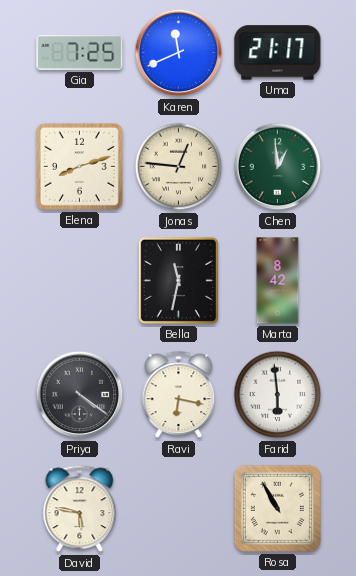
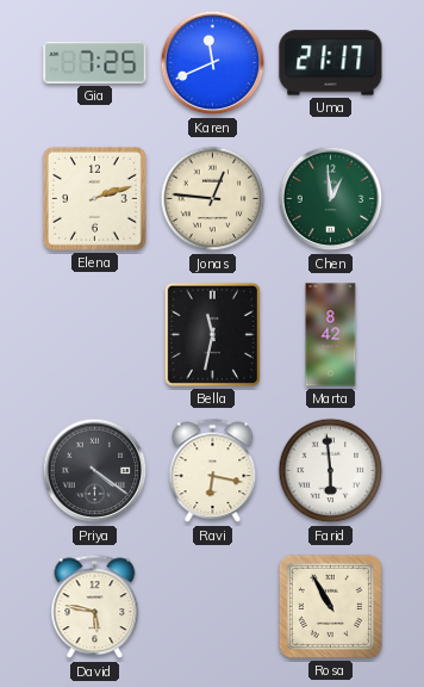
Elena: 8:12 -> 2:12 (94, 198)
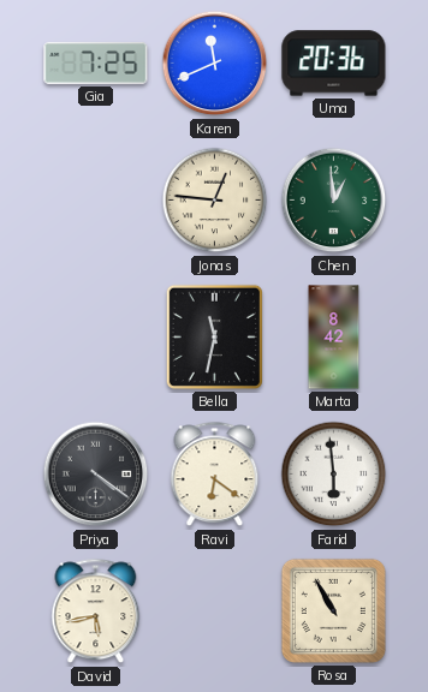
Uma: 21:17 -> 20:36 (334, 64)
Elena: 2:12 -> none (94, 198)
Ravi: 6:17 -> 6:21 (215, 475)
David: 5:47 -> 5:43 (96, 612)
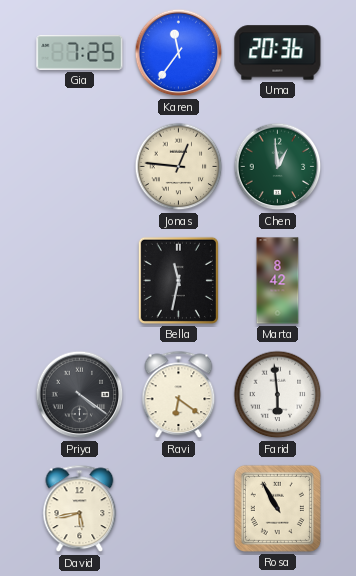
Karen: 11:41 -> 11:36 (179, 53)
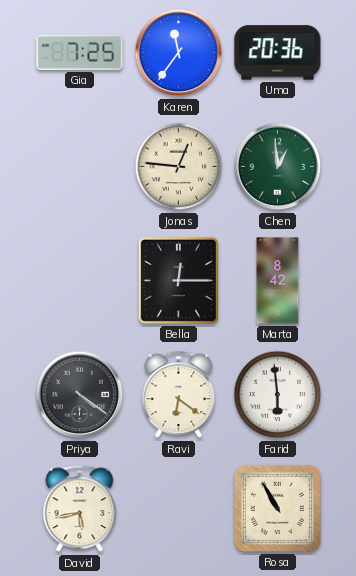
Bella: 11:32 -> 12:15 (178, 280)
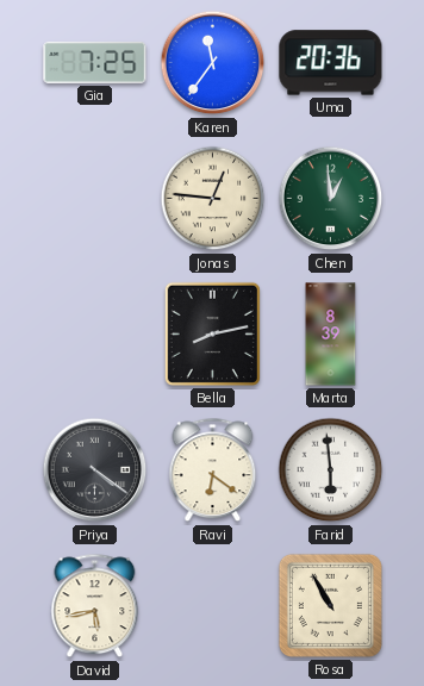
Bella: 12:15 -> 8:13 (212, 333)
Marta: 8:42 -> 8:39 (331, 335)
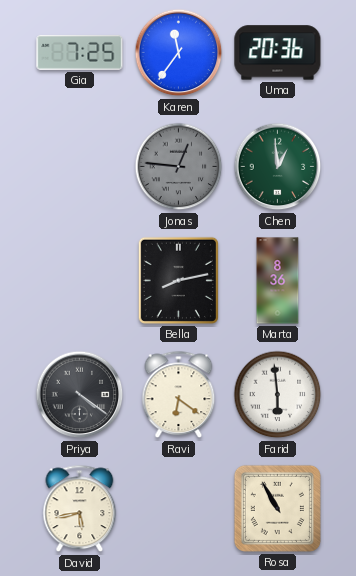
Jonas dial: cream -> grey (179, 167)
Marta: 8:39 -> 8:36 (278, 281)
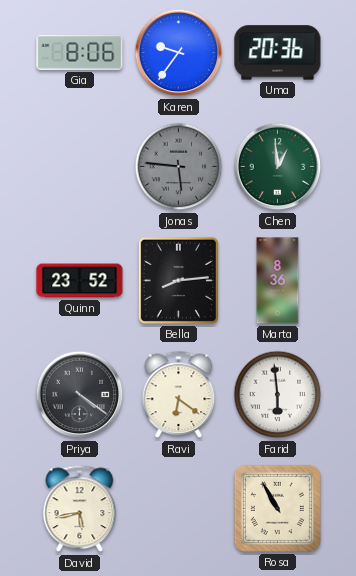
Gia: 7:25 -> 8:06 (80, 52)
Karen: 11:36 -> 9:36 (179, 53)
Jonas: 12:46 -> 5:46 (179, 167)
Quinn: none -> 23:52 (80, 281)
Bella: 8:13 -> 8:14 (178, 280)
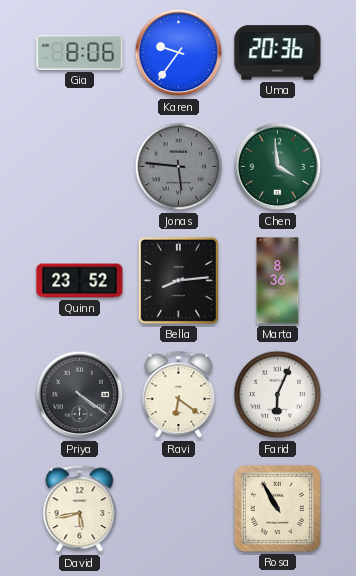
Chen: 12:59 -> 3:59 (278, 167)
Farid: 5:59 -> 6:04 (278, 395)
